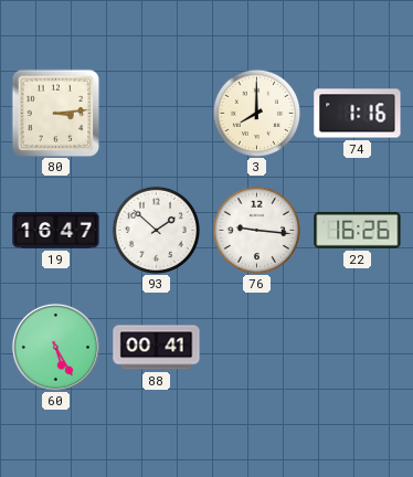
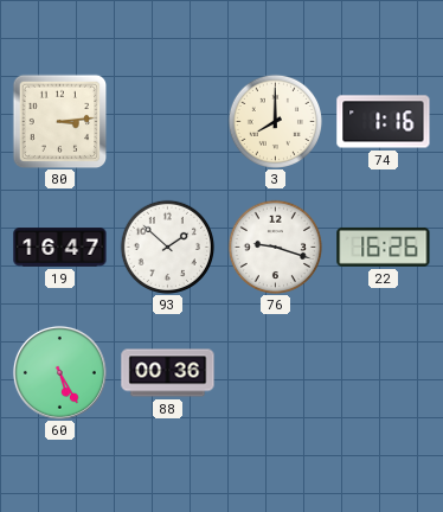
76: 9:16 -> 9:18 (275, 247)
88: 00:41 -> 00:36 (168, 373)
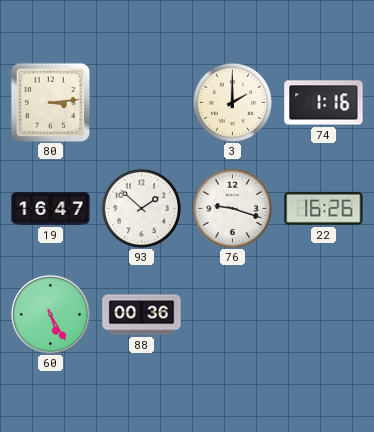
3: 8:00 -> 2:00 (232, 102)
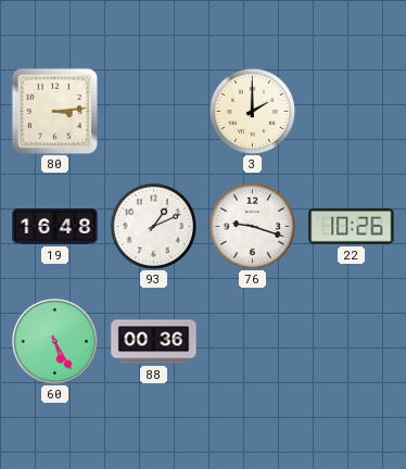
74: 1:16 -> none (324, 103)
19: 16:47 -> 16:48 (55, 227)
93: 1:52 -> 1:11 (153, 226)
22: 16:26 -> 10:26 (352, 226)
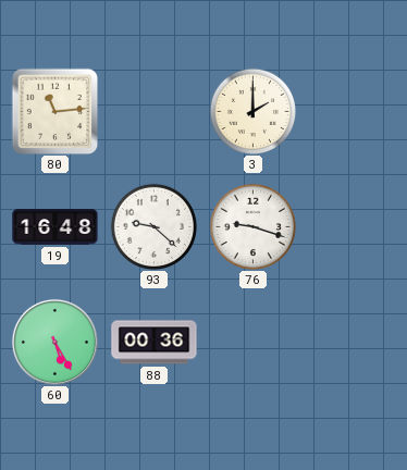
80: 3:14 -> 11:14 (54, 111)
93: 1:11 -> 9:22 (153, 226)
22: 10:26 -> none (352, 226)
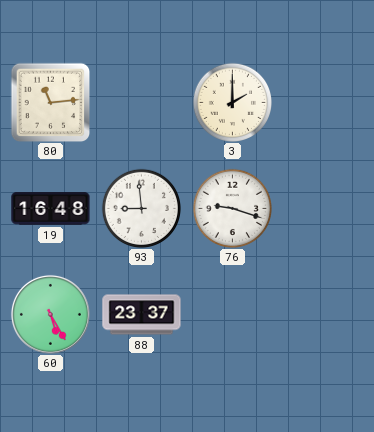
93: 9:22 -> 8:59 (141, 208)
88: 00:36 -> 23:37 (142, 315)
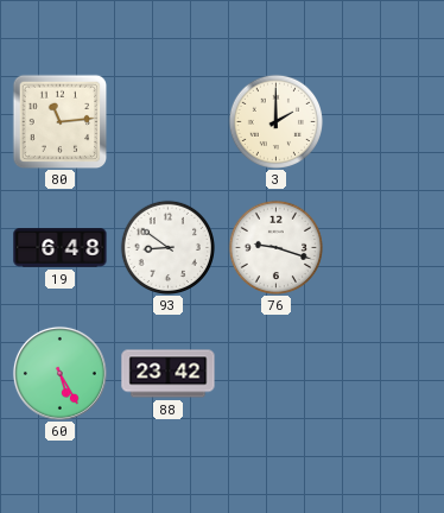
19: 16:48 -> 6:48 (61, 248)
93: 8:59 -> 8:51 (167, 247)
88: 23:37 -> 23:42 (169, 374)
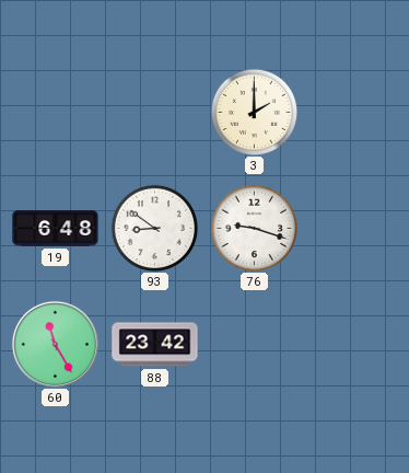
80: 11:14 -> none (59, 121)
60: 5:25 -> 11:25 (55, 344)
